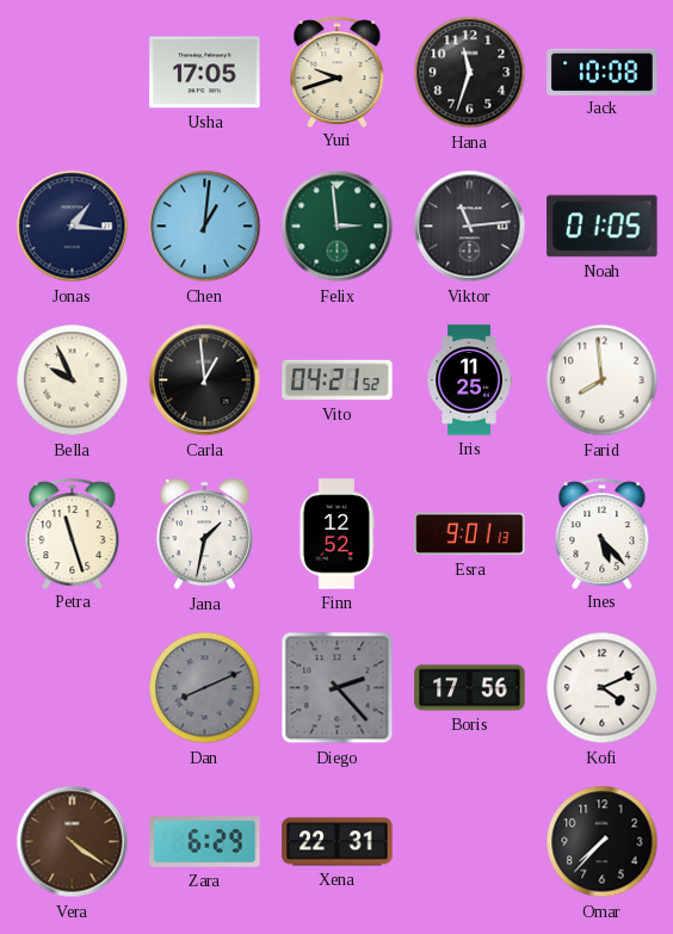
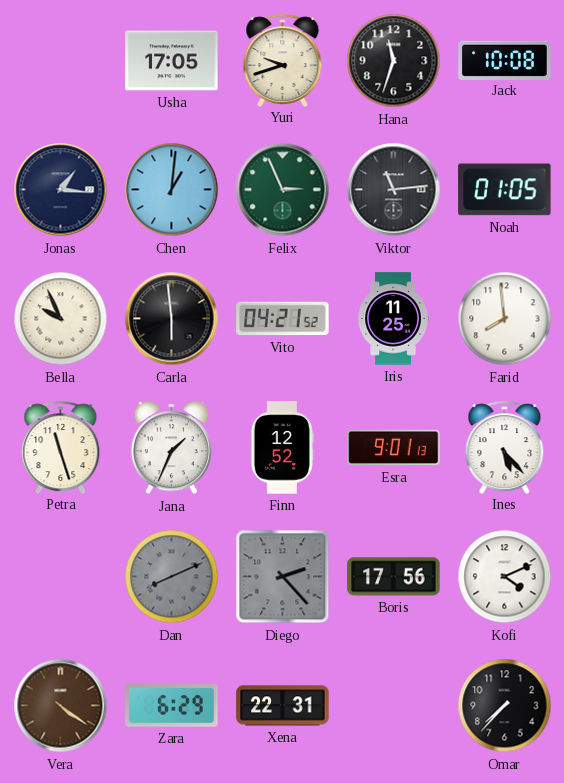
Felix: 2:59 -> 2:56 (283, 190)
Carla: 12:59 -> 5:59 (172, 319)
Jana: 1:32 -> 1:34 (171, 448)
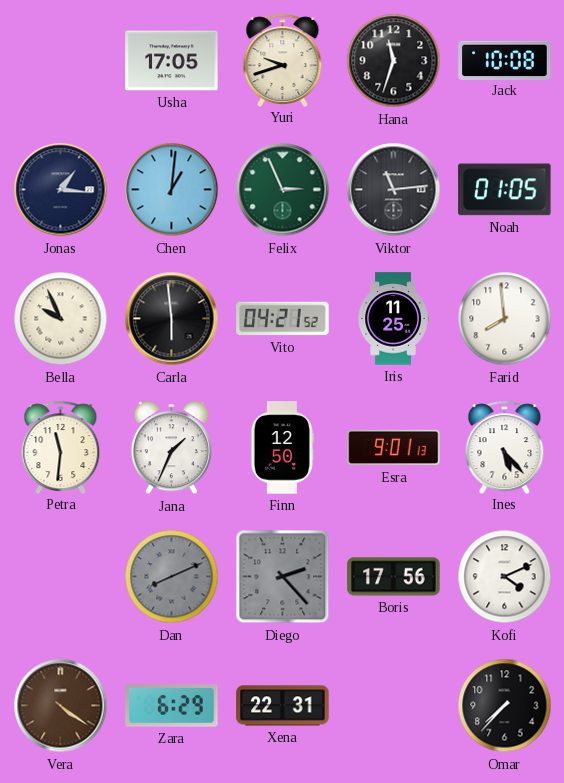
Petra: 11:27 -> 11:31 (61, 447)
Finn: 12:52 -> 12:50 (282, 448)
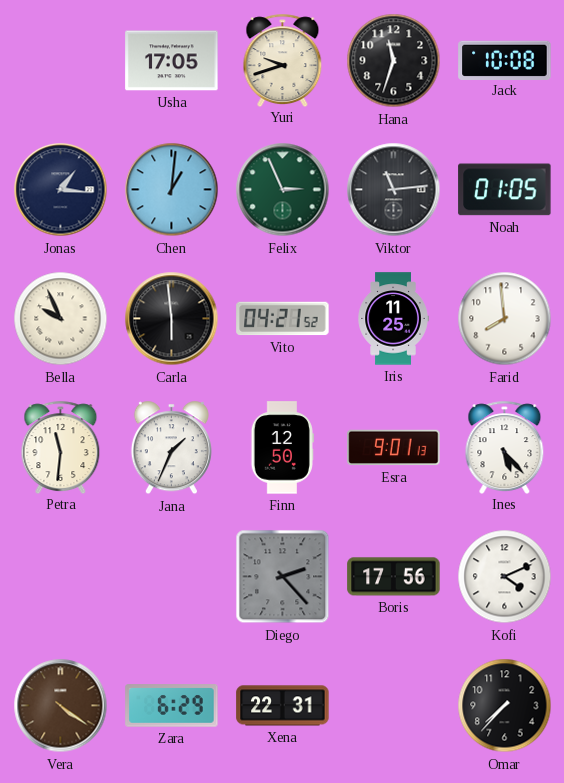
Dan: 8:11 -> none (172, 577)
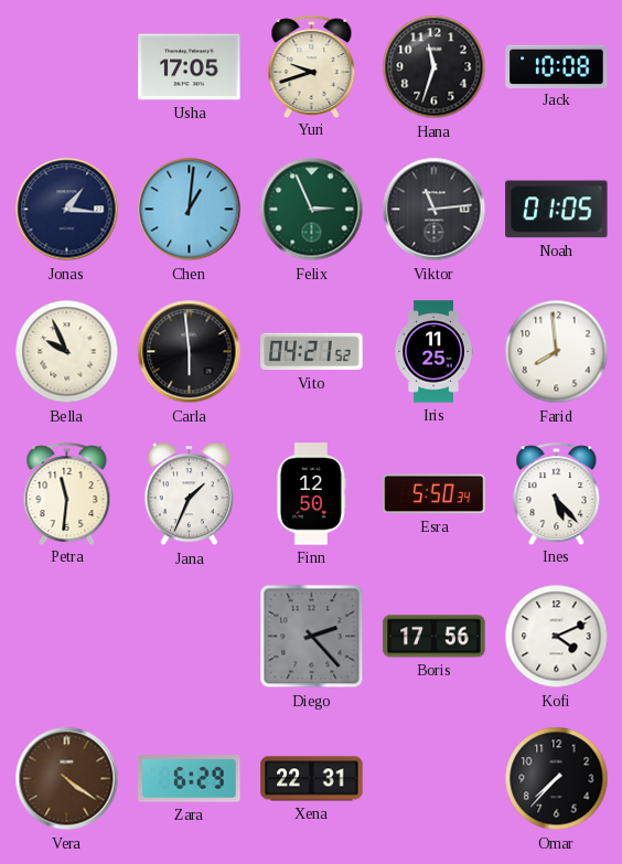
Esra: 9:01 -> 5:50 (435, 494)
